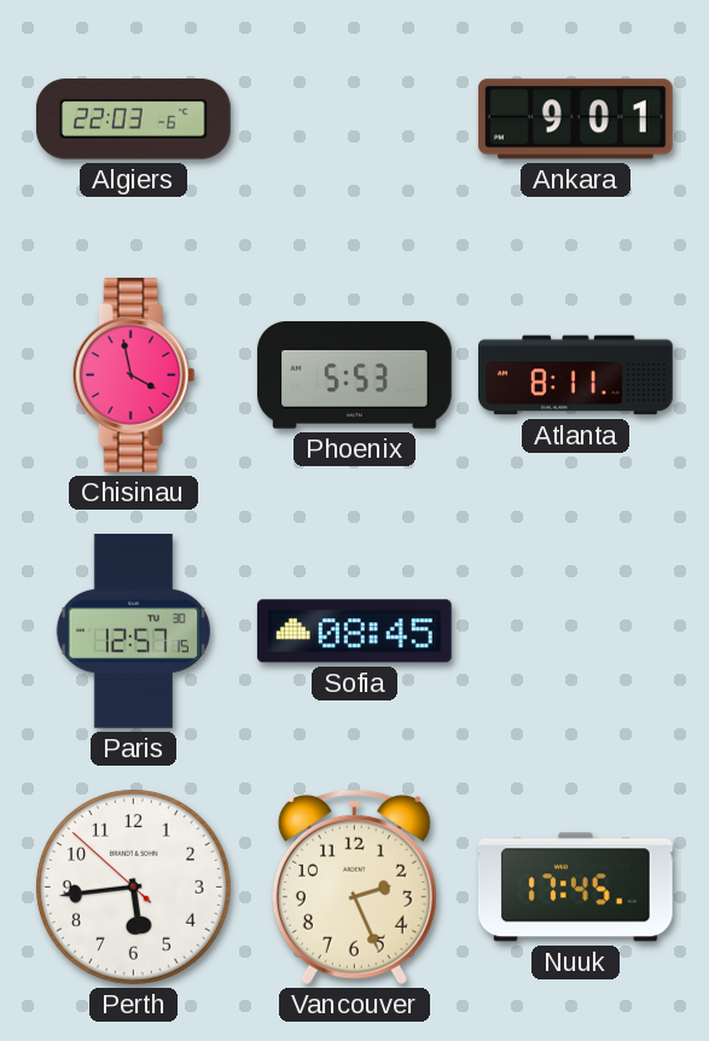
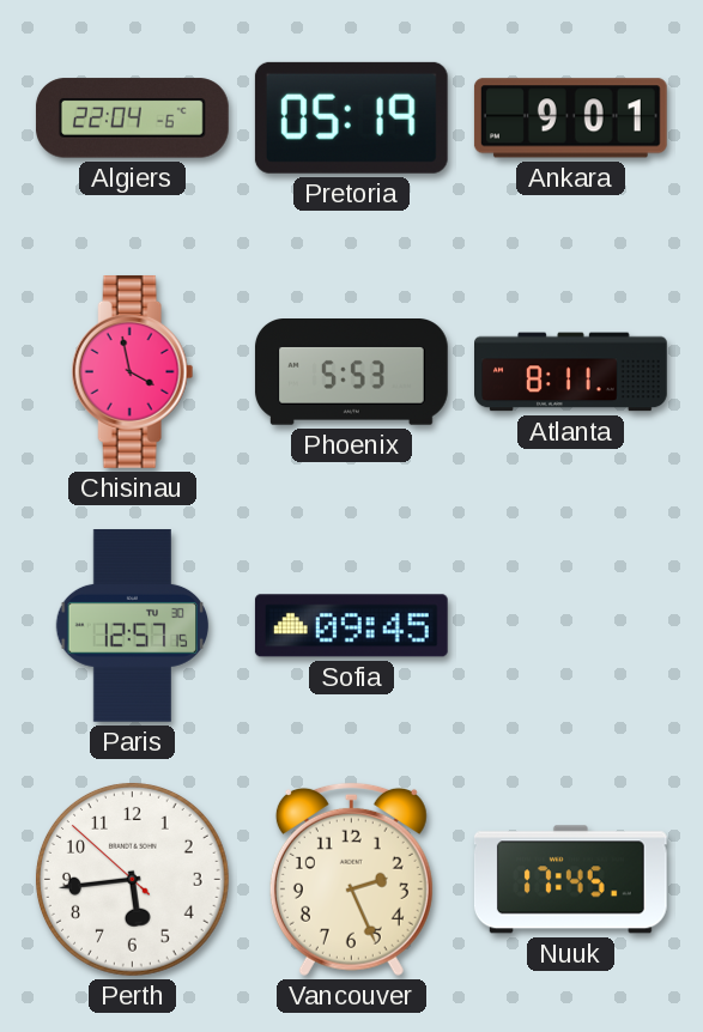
Algiers: 22:03 -> 22:04 (132, 119)
Pretoria: none -> 05:19 (351, 117)
Sofia: 08:45 -> 09:45 (351, 626)
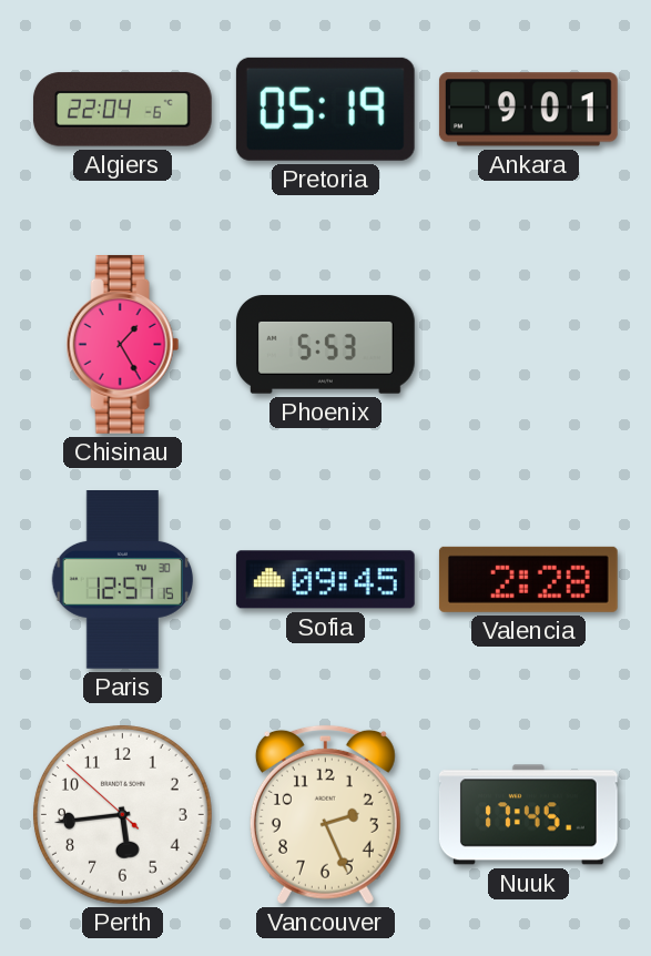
Chisinau: 3:58 -> 1:25 (123, 344)
Atlanta: 8:11 -> none (571, 372)
Valencia: none -> 2:28 (528, 579)
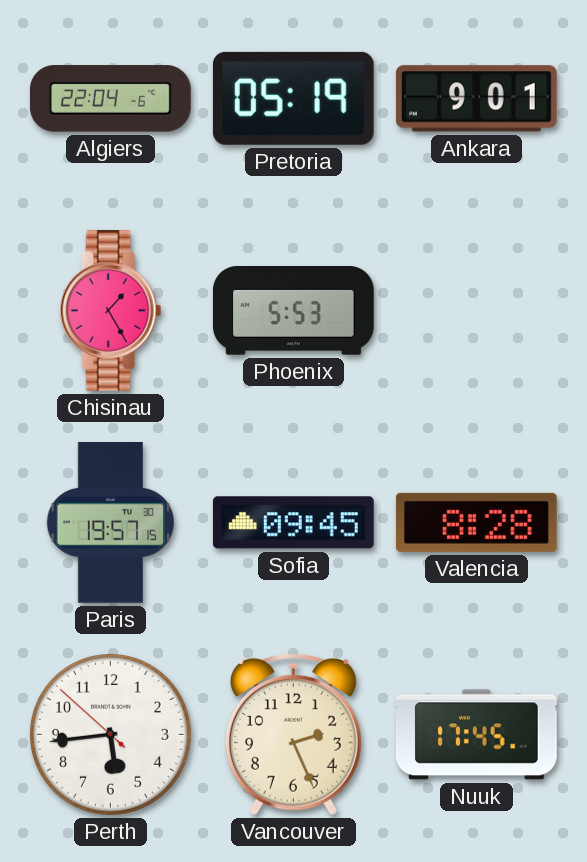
Paris: 12:57 -> 19:57 (110, 523)
Valencia: 2:28 -> 8:28 (476, 522)
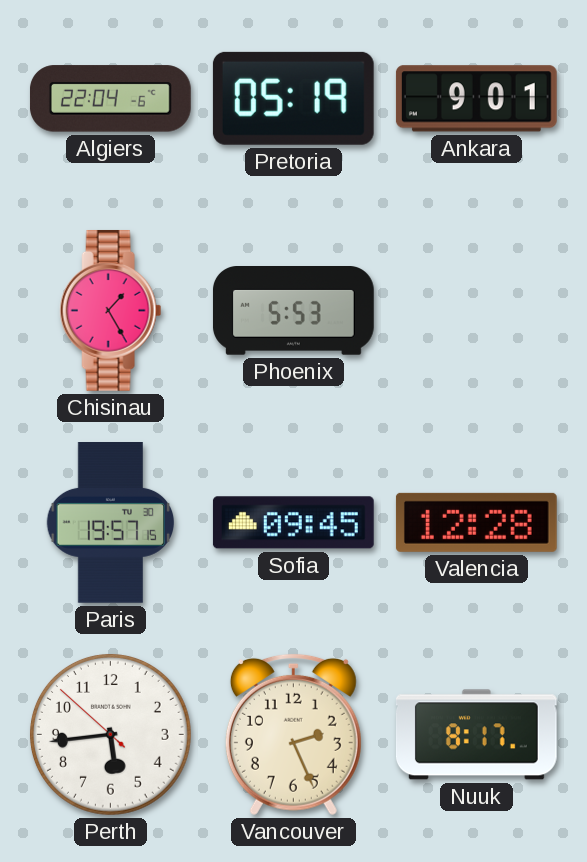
Valencia: 8:28 -> 12:28 (476, 522)
Nuuk: 17:45 -> 8:17 (476, 735)
